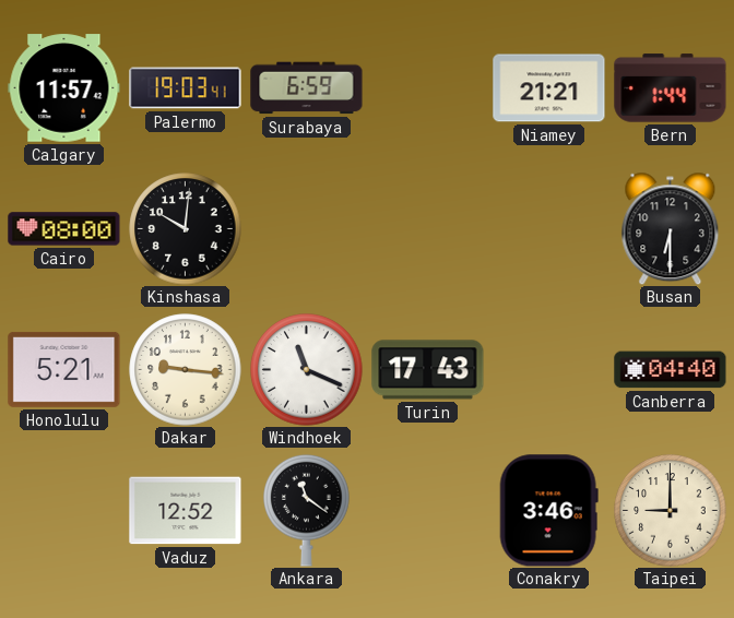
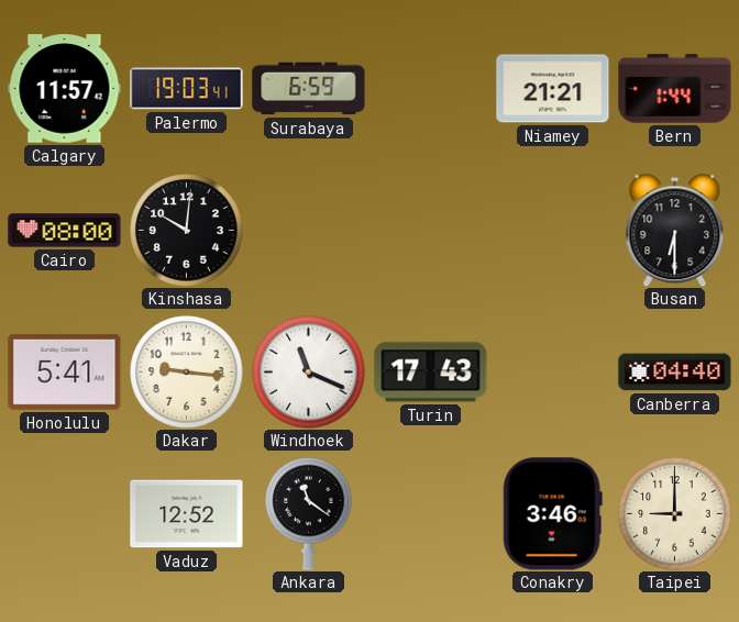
Honolulu: 5:21 -> 5:41 (65, 371)
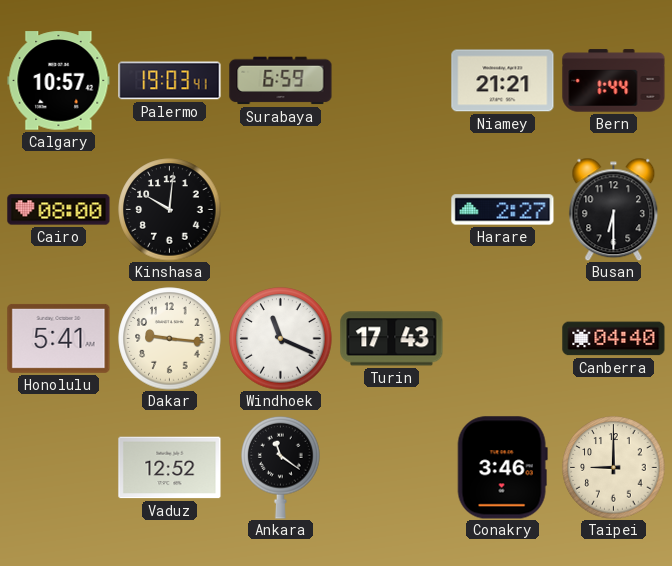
Calgary: 11:57 -> 10:57 (59, 81)
Harare: none -> 2:27 (503, 210)
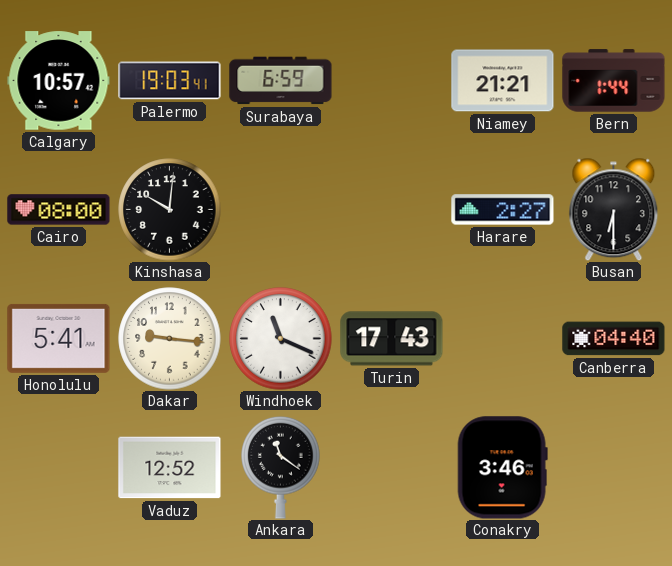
Taipei: 9:00 -> none (614, 468)
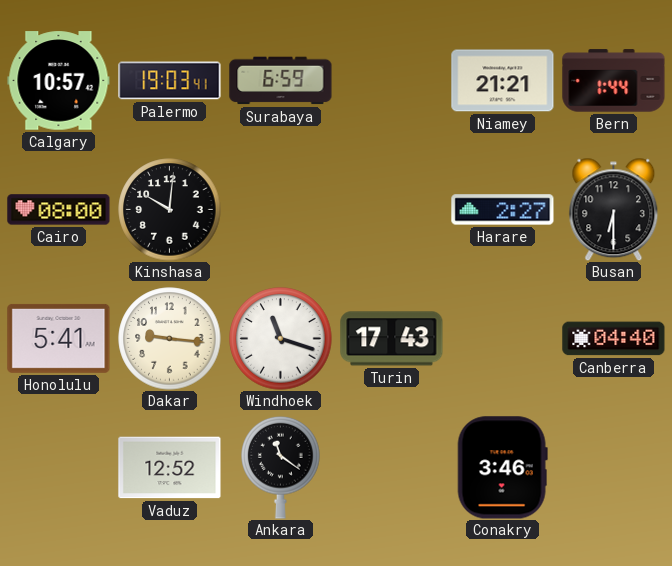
Windhoek: 11:19 -> 11:18 (281, 339)
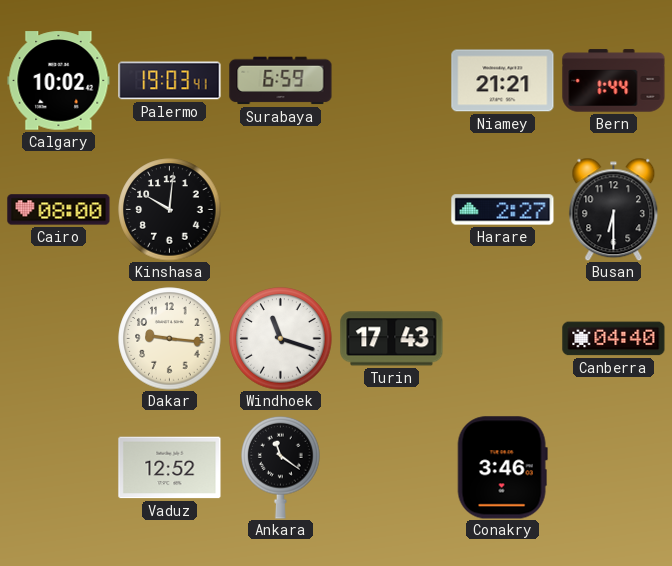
Calgary: 10:57 -> 10:02 (59, 81)
Honolulu: 5:41 -> none (59, 338)
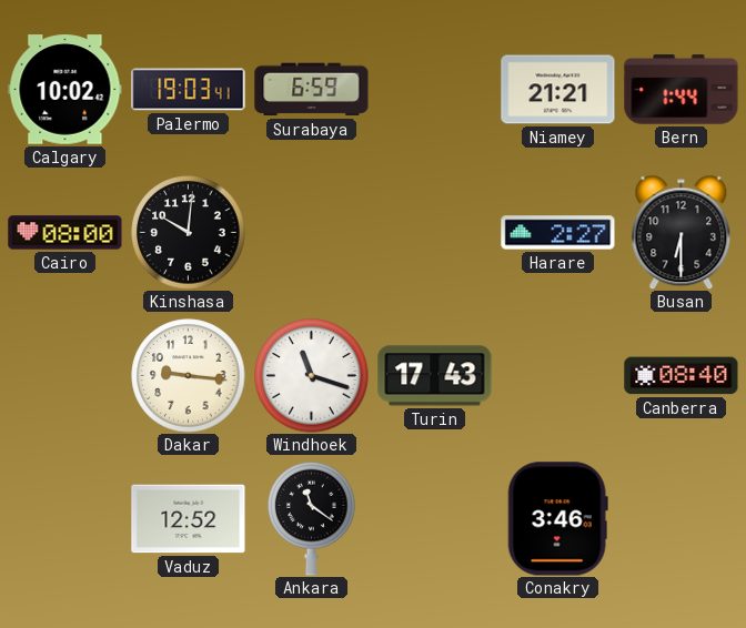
Canberra: 04:40 -> 08:40 (682, 376)
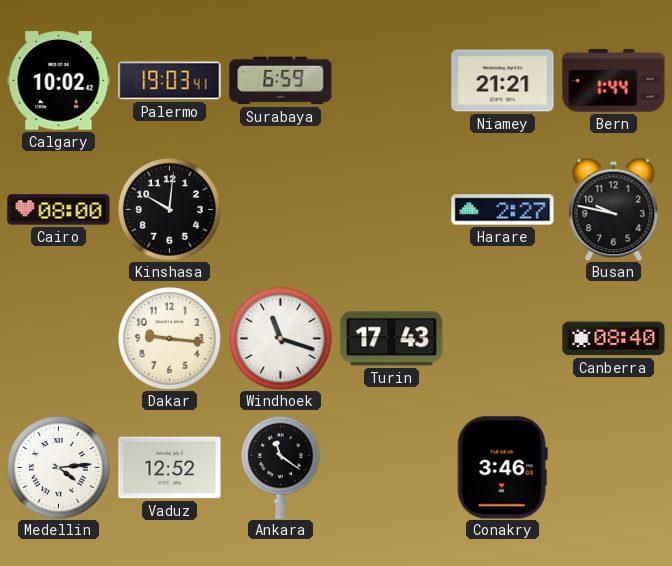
Busan: 6:30 -> 9:47 (614, 209)
Medellin: none -> 4:14 (59, 468)
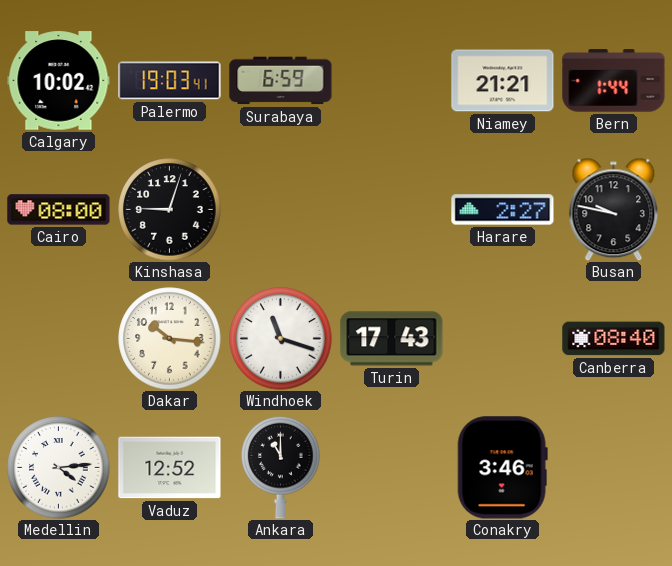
Kinshasa: 10:01 -> 9:03 (170, 210)
Dakar: 9:16 -> 10:16 (170, 339)
Ankara: 11:21 -> 11:00 (281, 467)
